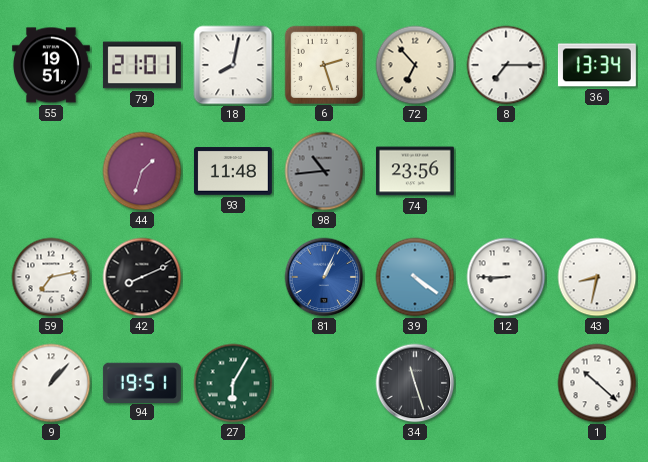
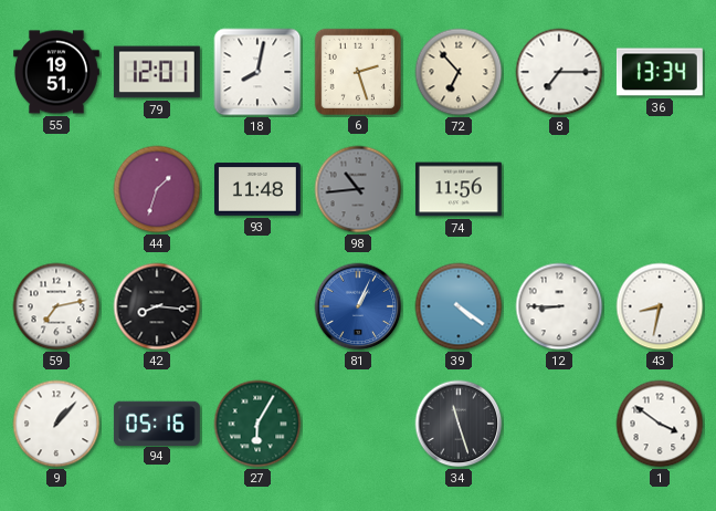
79: 21:01 -> 12:01 (157, 72)
74: 23:56 -> 11:56 (459, 189)
42: 8:11 -> 8:16 (157, 306)
94: 19:51 -> 05:16 (157, 423)
1: 10:22 -> 3:51 (660, 424)
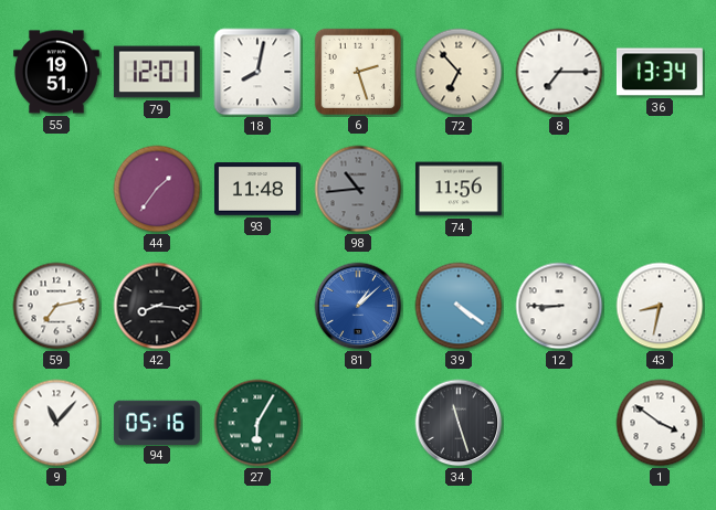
44: 1:33 -> 1:36 (157, 189)
81: 1:04 -> 1:08 (358, 306)
9: 1:07 -> 11:07 (56, 423)
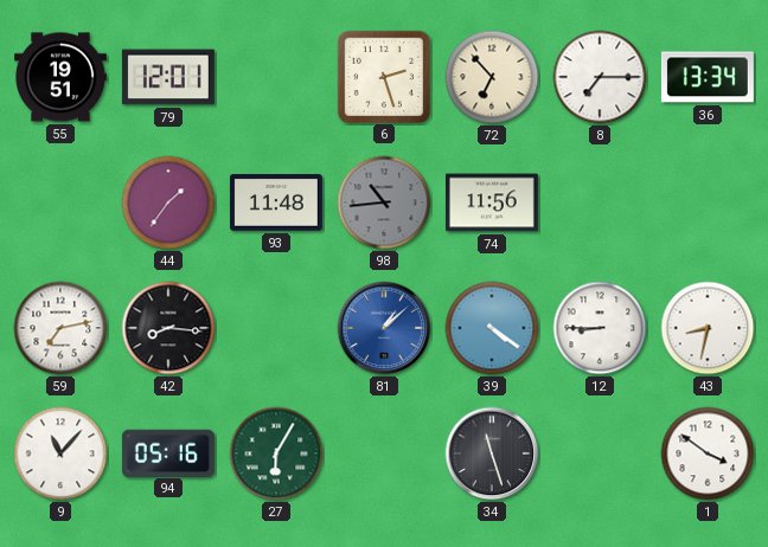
18: 8:02 -> none (257, 72)
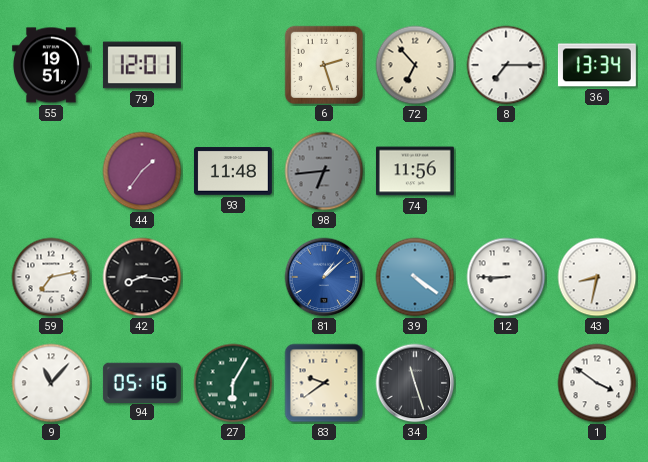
98: 10:44 -> 6:44 (324, 171)
83: none -> 9:39 (324, 383)
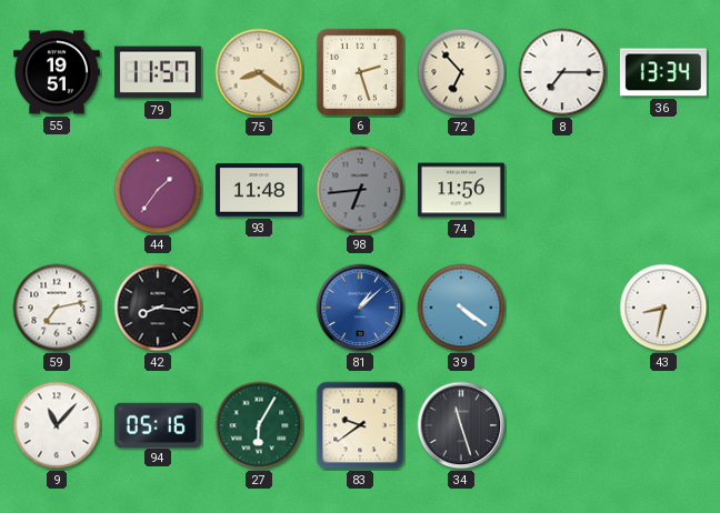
79: 12:01 -> 11:57 (158, 72)
75: none -> 8:21 (259, 72)
12: 8:45 -> none (506, 277)
1: 3:51 -> none (597, 383)
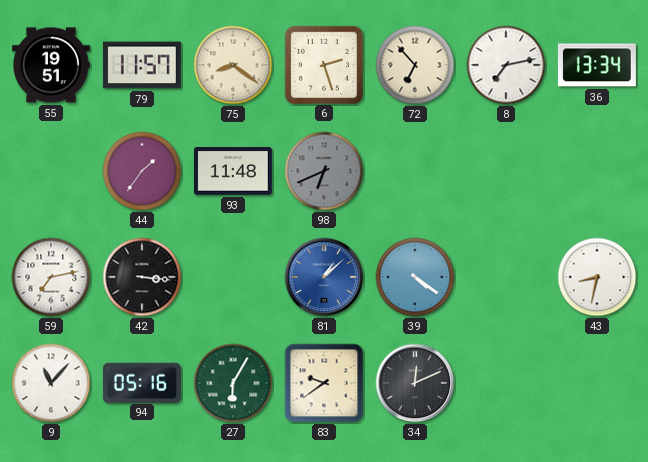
8: 7:15 -> 7:13 (506, 65)
98: 6:44 -> 6:41 (324, 171)
74: 11:56 -> none (461, 190)
42: 8:16 -> 3:16 (142, 277)
34: 11:27 -> 12:11 (415, 383)
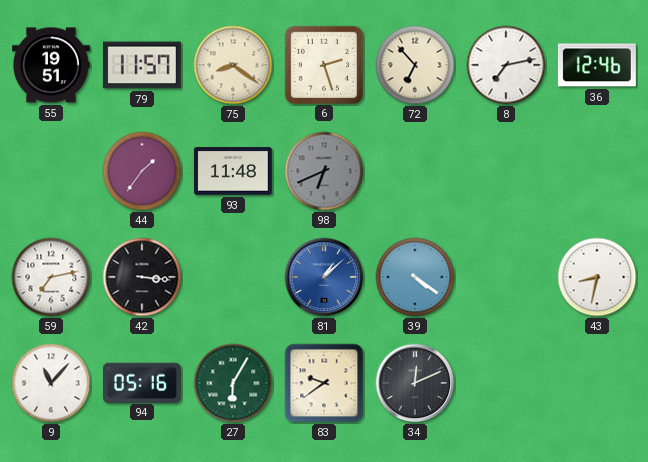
36: 13:34 -> 12:46 (597, 65)
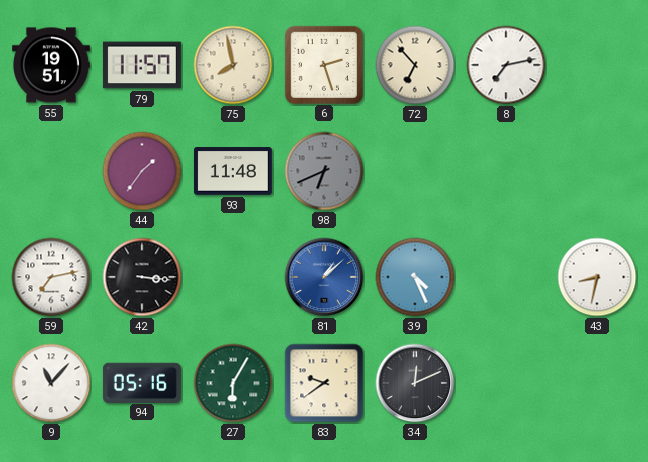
75: 8:21 -> 7:58 (233, 65)
36: 12:46 -> none (597, 65)
39: 4:21 -> 4:26 (415, 277)
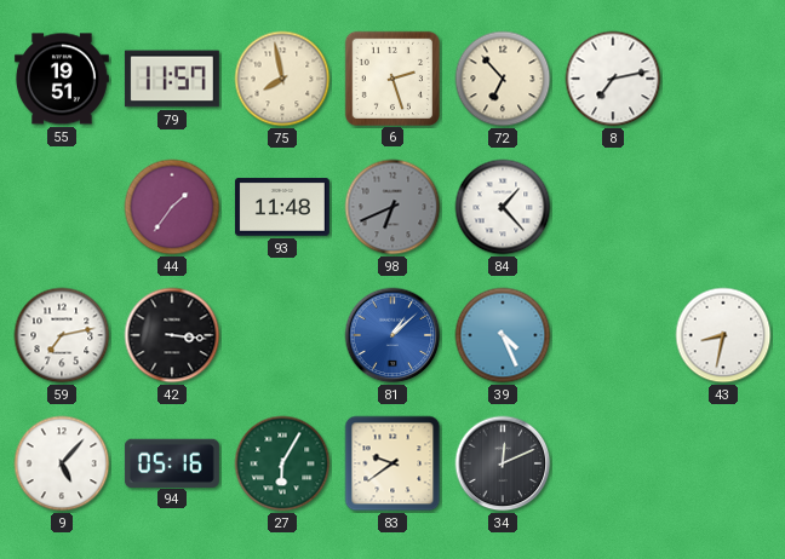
84: none -> 1:23 (503, 207)
9: 11:07 -> 5:07 (62, 463)
